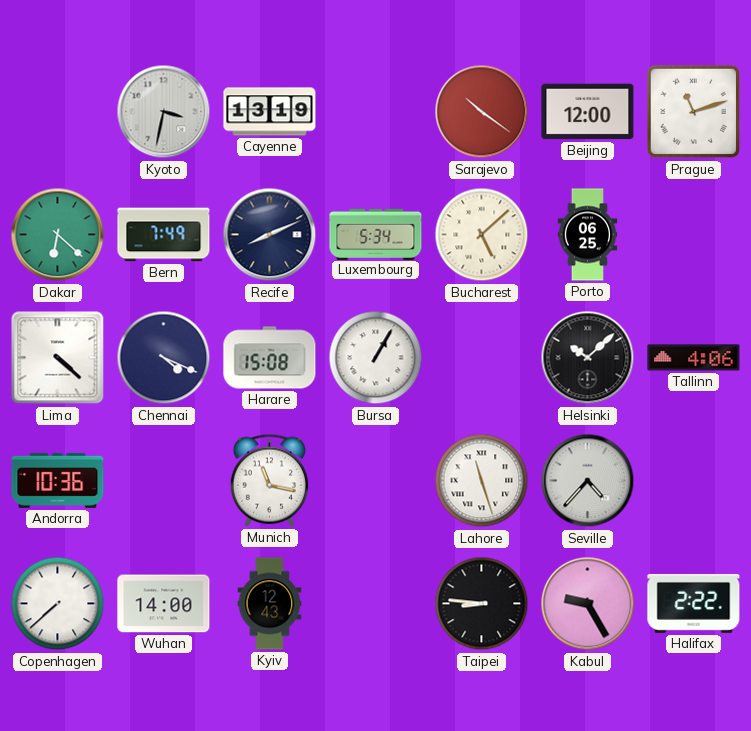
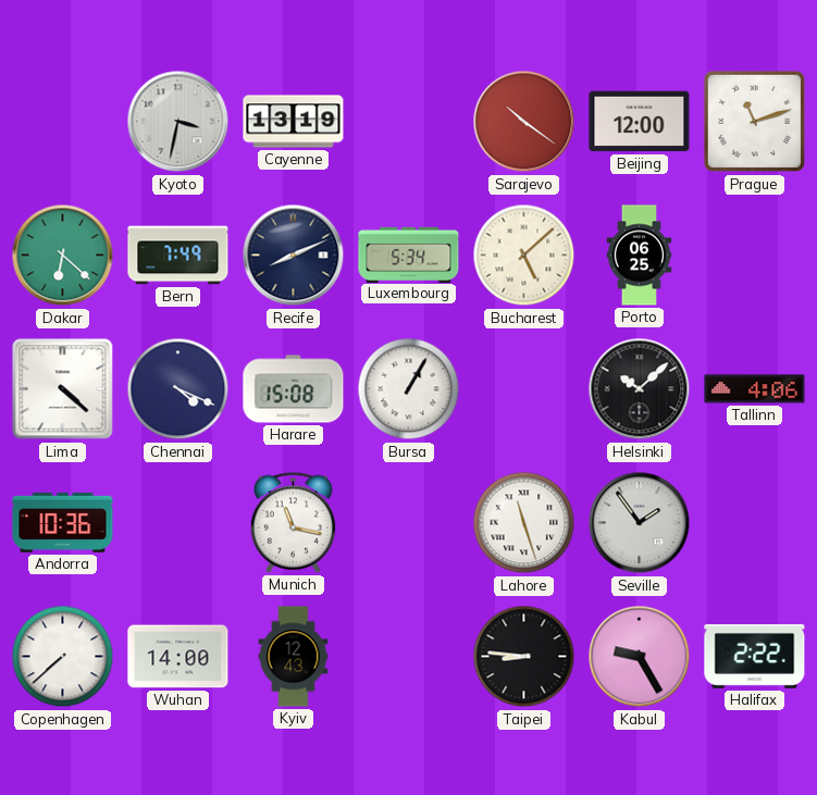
Seville: 4:37 -> 1:54 (640, 523)
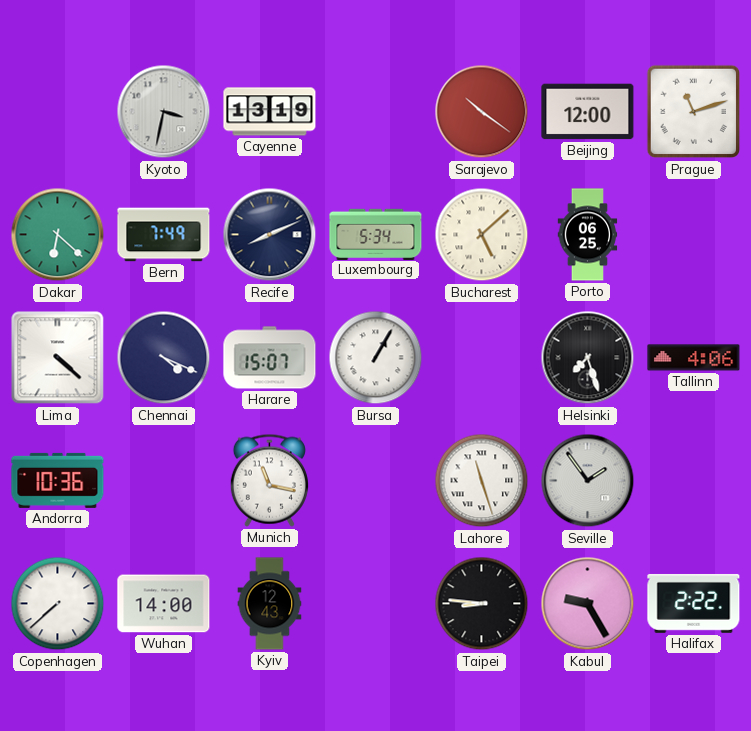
Harare: 15:08 -> 15:07 (270, 358)
Helsinki: 10:08 -> 7:27 (588, 358)
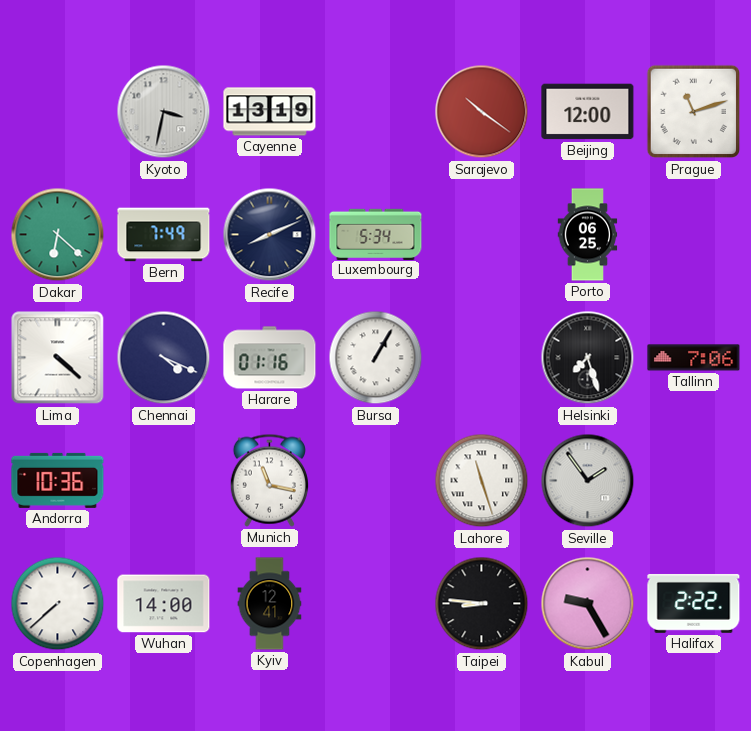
Bucharest: 5:08 -> none (482, 235)
Harare: 15:07 -> 01:16 (270, 358)
Tallinn: 4:06 -> 7:06 (694, 358)
Kyiv: 12:43 -> 12:41 (270, 604)
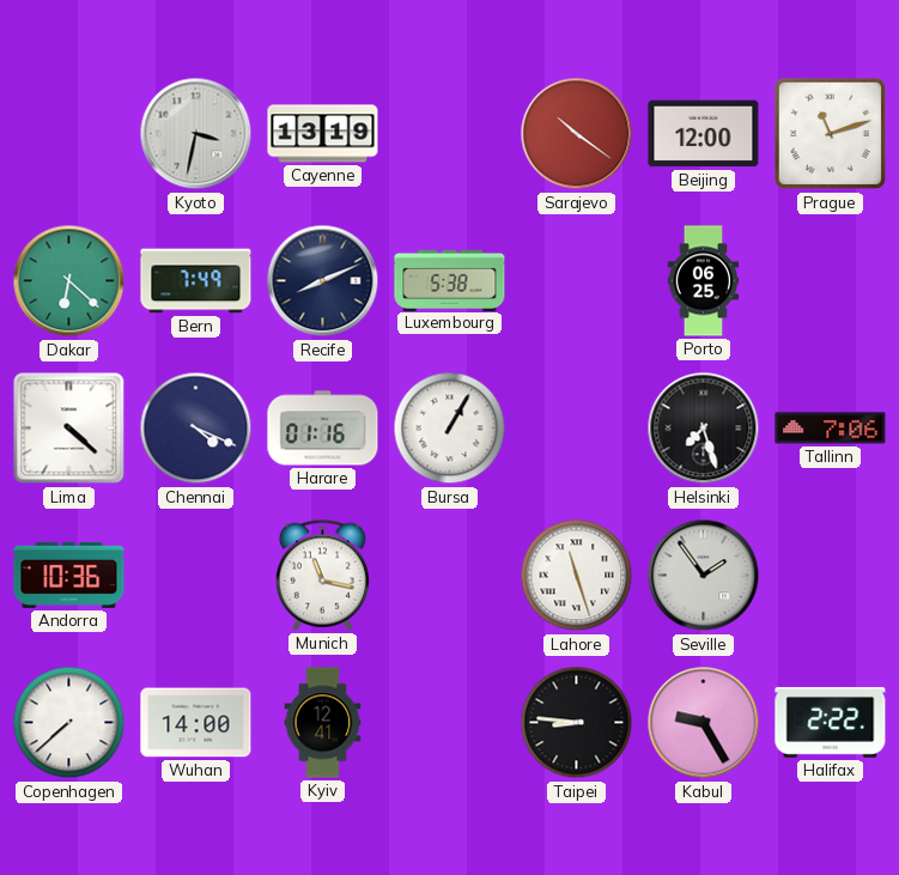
Luxembourg: 5:34 -> 5:38 (450, 280)
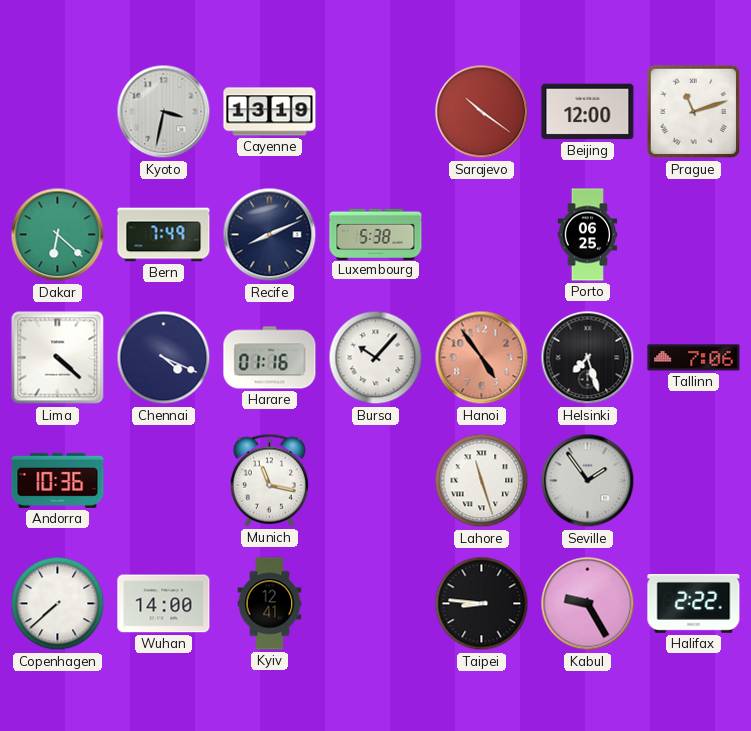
Bursa: 1:05 -> 10:07 (376, 358)
Hanoi: none -> 4:54 (482, 358)
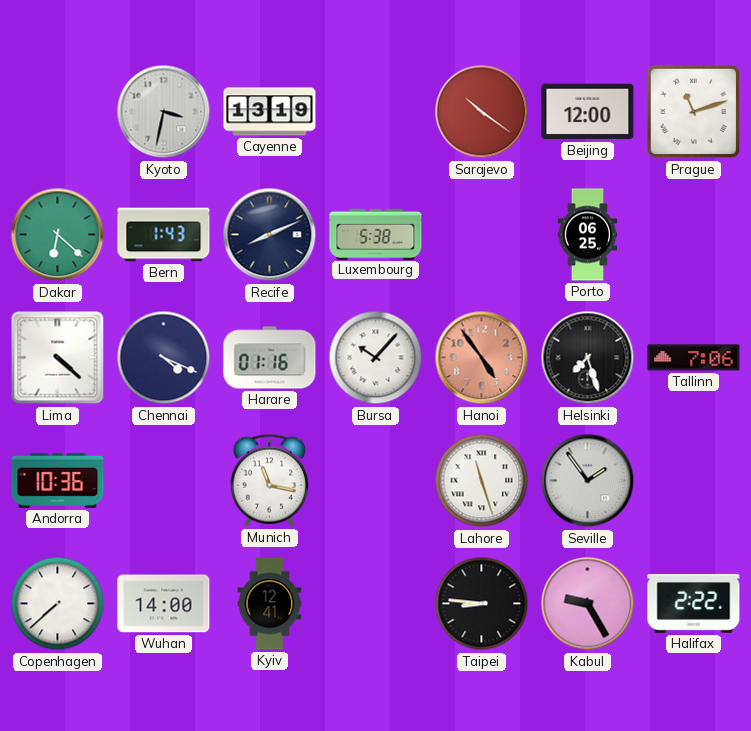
Bern: 7:49 -> 1:43 (164, 235)
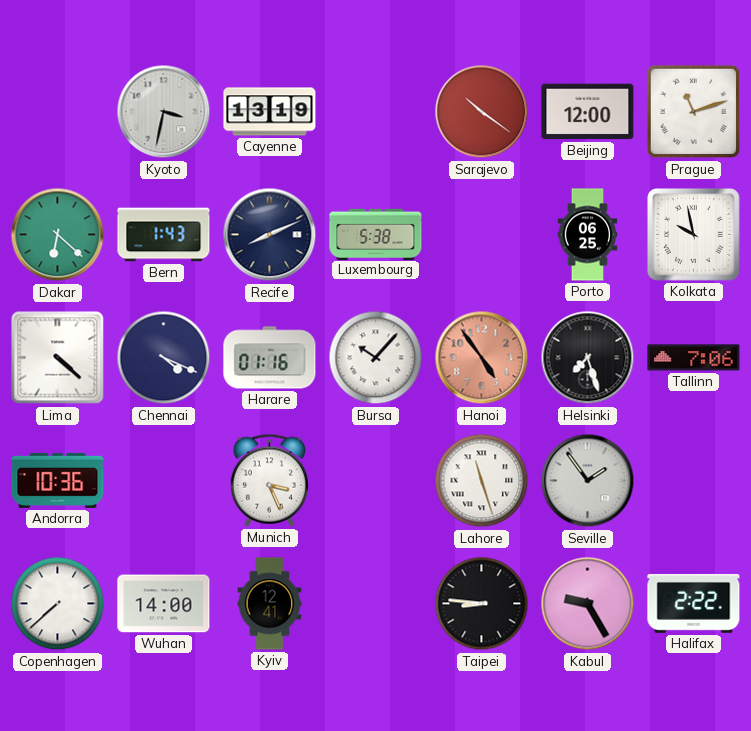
Kolkata: none -> 9:58 (694, 235)
Munich: 11:17 -> 3:26 (269, 480)
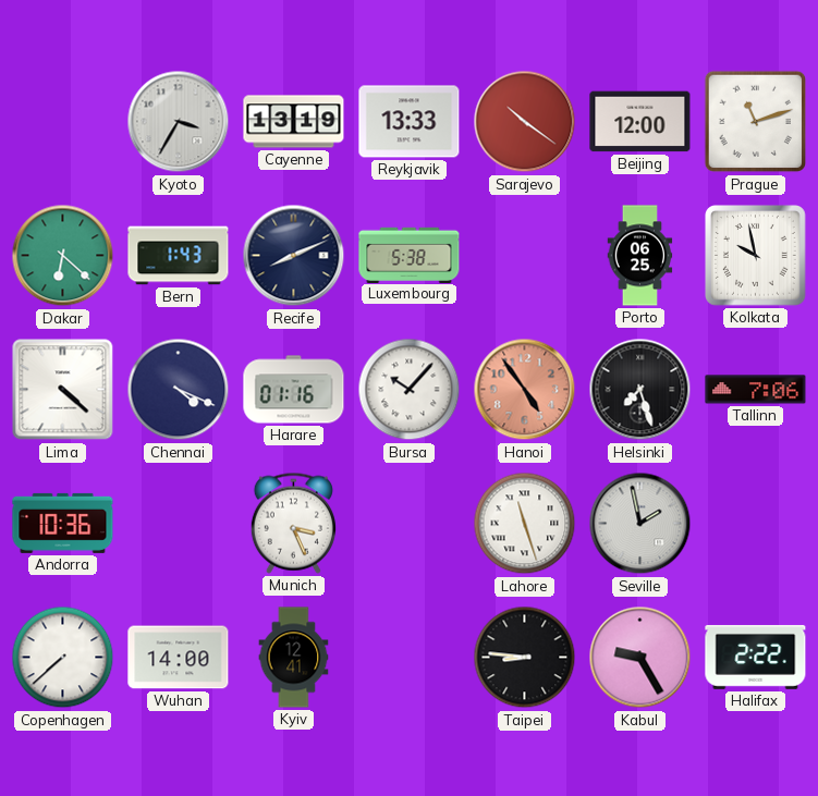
Kyoto: 3:32 -> 3:35 (179, 122)
Reykjavik: none -> 13:33 (410, 122)
Seville: 1:54 -> 1:58 (640, 524)
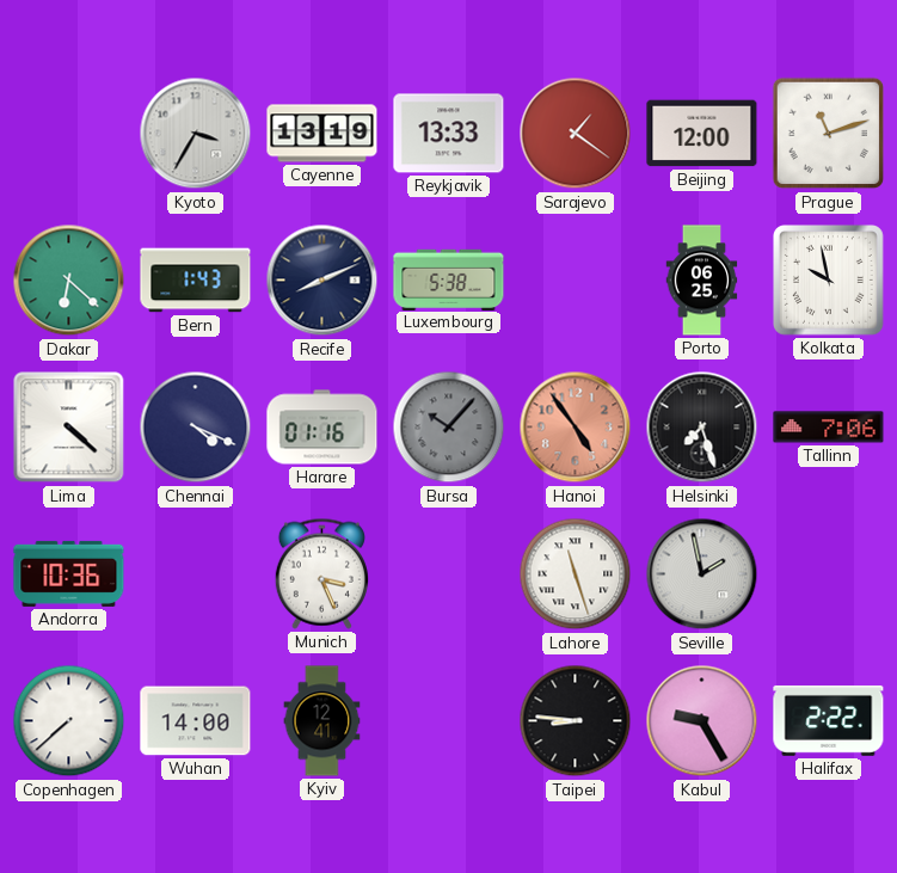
Sarajevo: 10:21 -> 1:21 (576, 134)
Bursa dial: white -> grey (449, 428)
